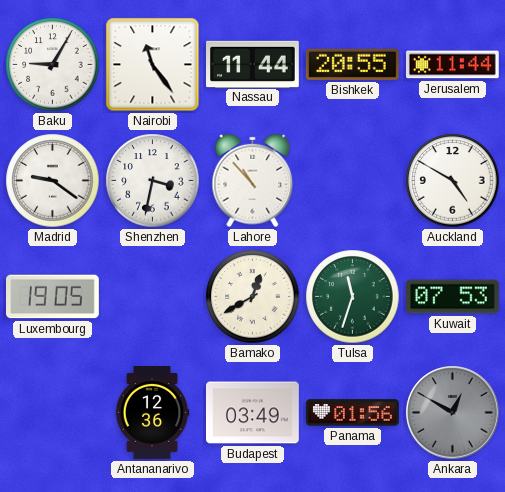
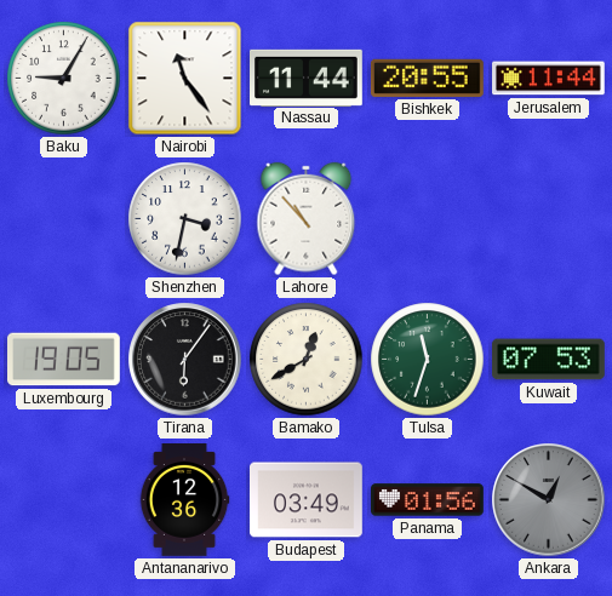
Madrid: 9:21 -> none (53, 181)
Auckland: 4:50 -> none (453, 181)
Tirana: none -> 6:06 (185, 360)
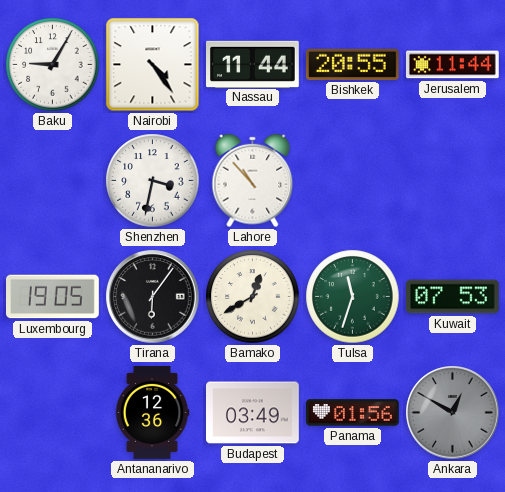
Nairobi: 11:24 -> 4:24 (153, 65)
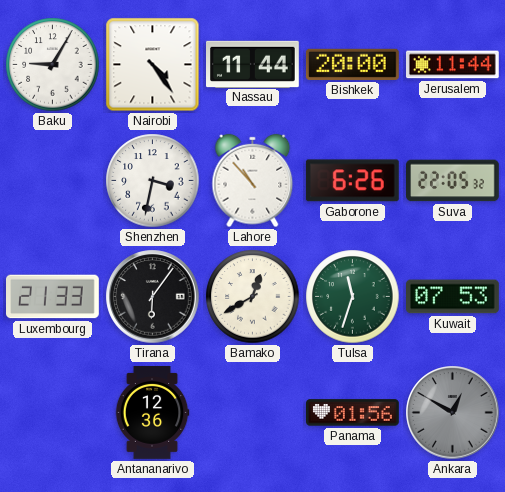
Bishkek: 20:55 -> 20:00 (352, 64)
Gaborone: none -> 6:26 (352, 181)
Suva: none -> 22:05 (453, 181)
Luxembourg: 19:05 -> 21:33 (53, 297)
Budapest: 03:49 -> none (253, 413)
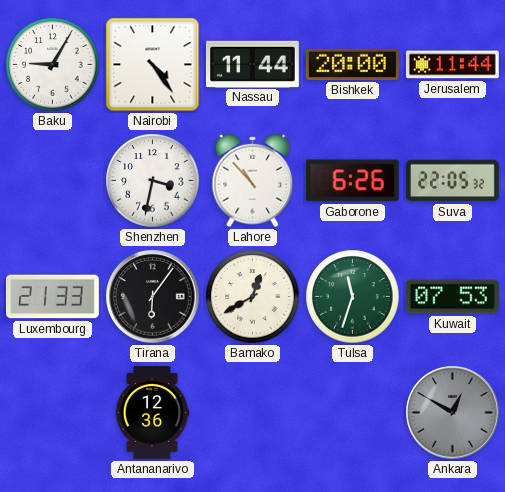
Panama: 01:56 -> none (353, 413)
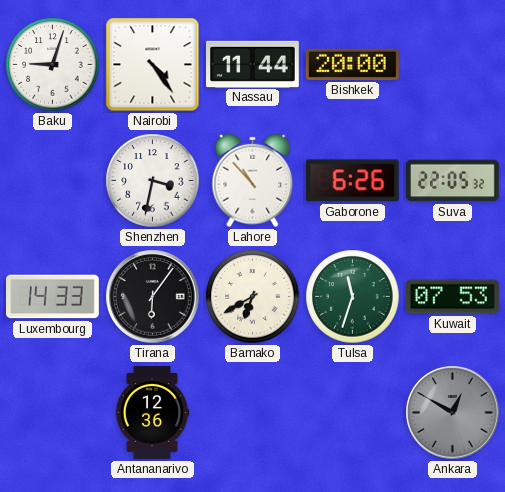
Baku: 9:05 -> 9:03 (53, 65)
Jerusalem: 11:44 -> none (453, 65)
Luxembourg: 21:33 -> 14:33 (53, 297)
Bamako: 12:40 -> 6:40 (253, 297)
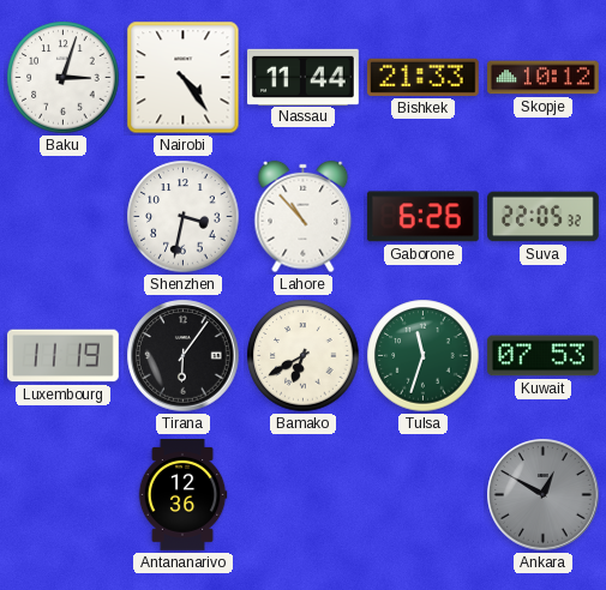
Baku: 9:03 -> 3:03 (64, 78)
Bishkek: 20:00 -> 21:33 (422, 77)
Skopje: none -> 10:12 (544, 78)
Luxembourg: 14:33 -> 11:19 (64, 356)
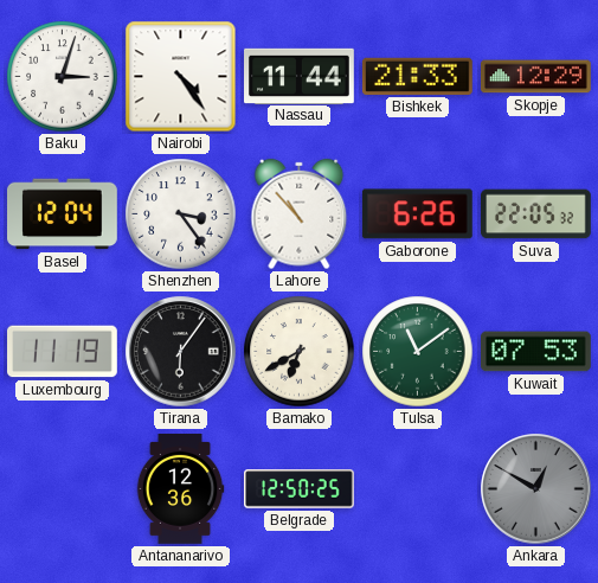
Skopje: 10:12 -> 12:29 (536, 77)
Basel: none -> 12:04 (63, 214)
Shenzhen: 3:32 -> 3:24 (181, 214)
Tulsa: 11:33 -> 11:09 (418, 352)
Belgrade: none -> 12:50 (300, 489)
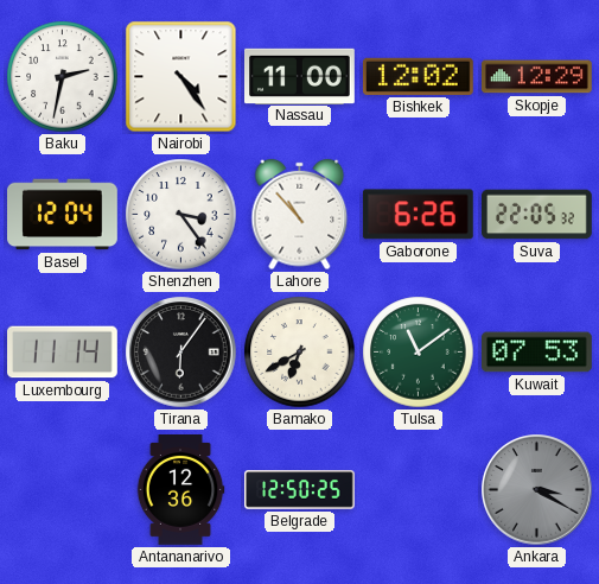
Baku: 3:03 -> 2:32 (63, 77)
Nassau: 11:44 -> 11:00 (300, 76)
Bishkek: 21:33 -> 12:02 (418, 76)
Luxembourg: 11:19 -> 11:14 (63, 353)
Ankara: 12:50 -> 3:20 (537, 490)
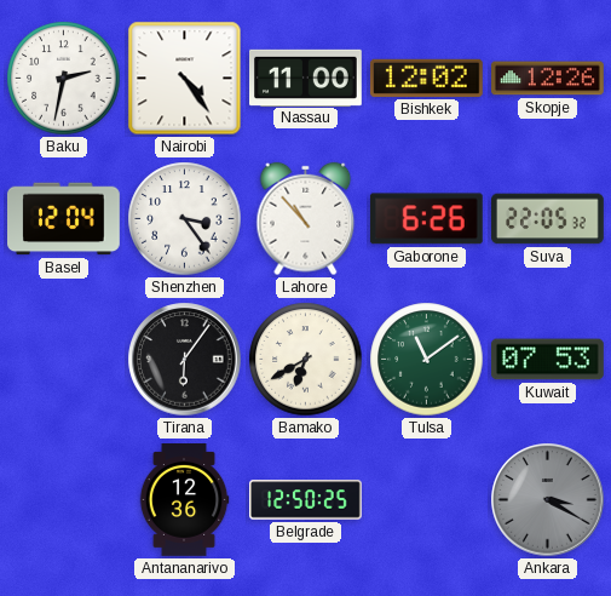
Skopje: 12:29 -> 12:26 (548, 79)
Luxembourg: 11:14 -> none (63, 353)
